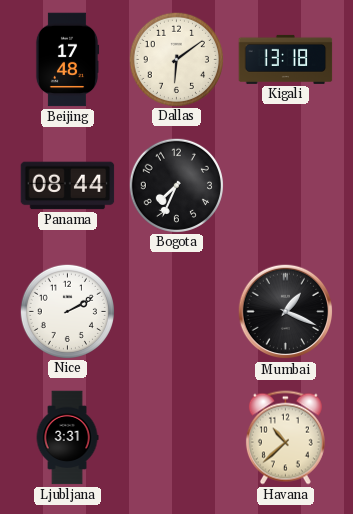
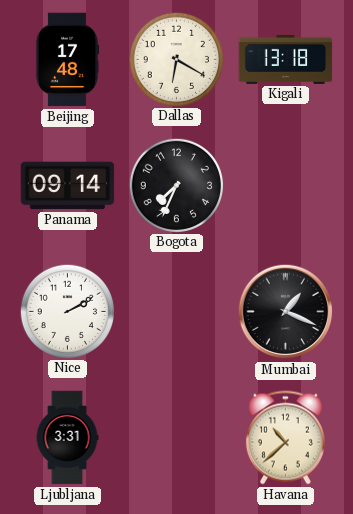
Dallas: 6:09 -> 6:20 (176, 59)
Panama: 08:44 -> 09:14 (68, 186)
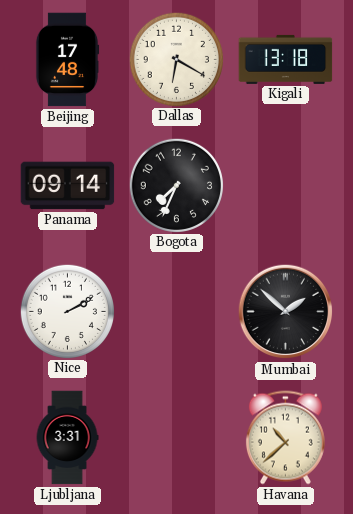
Mumbai: 1:19 -> 1:52 (286, 312)
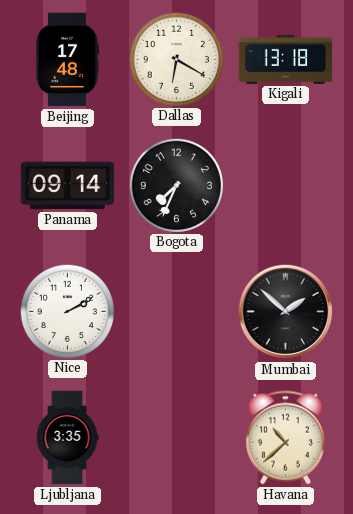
Ljubljana: 3:31 -> 3:35 (67, 438)
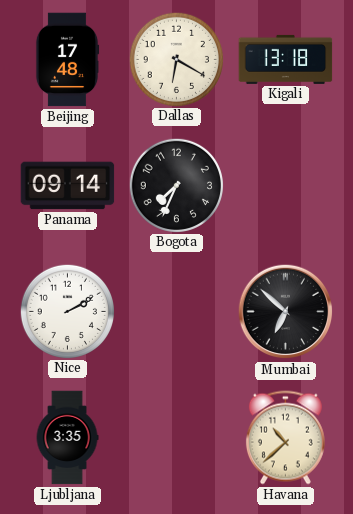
Mumbai: 1:52 -> 6:52 (286, 312)
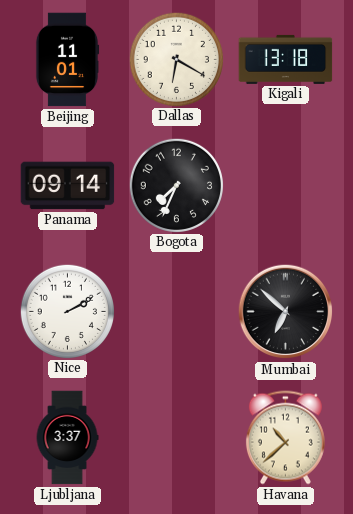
Beijing: 17:48 -> 11:01 (67, 60)
Ljubljana: 3:35 -> 3:37 (67, 438)
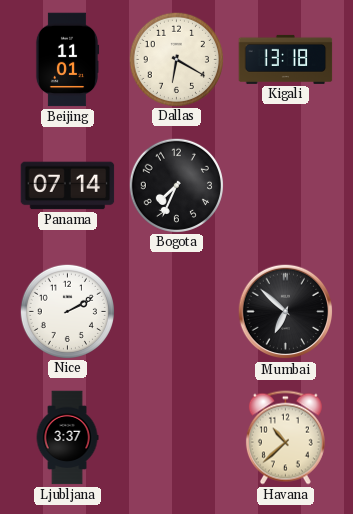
Panama: 09:14 -> 07:14 (68, 186)
